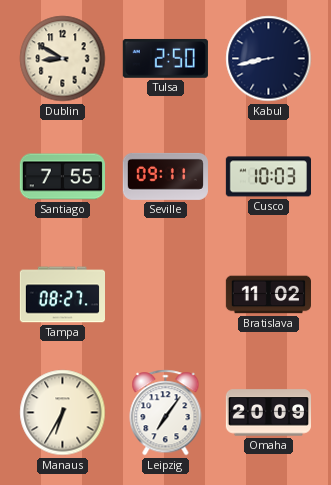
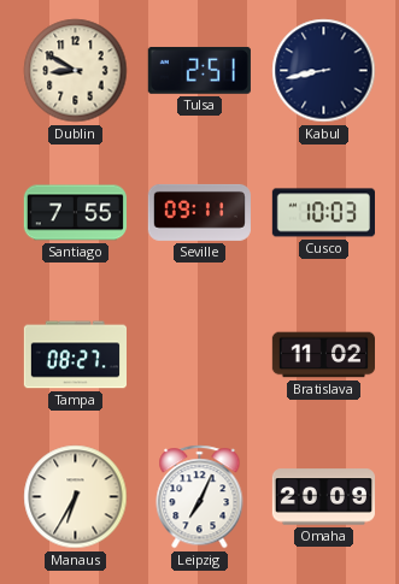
Tulsa: 2:50 -> 2:51 (199, 70)
Leipzig: 7:06 -> 7:04 (200, 497)
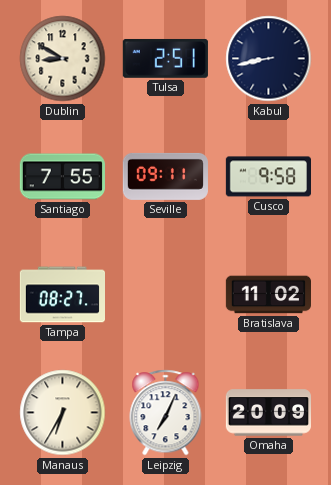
Cusco: 10:03 -> 9:58 (268, 177)
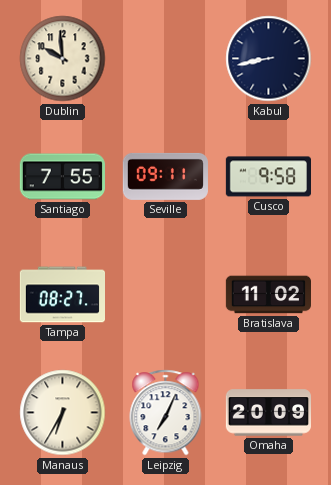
Dublin: 8:50 -> 9:59 (63, 59)
Tulsa: 2:51 -> none (165, 58)
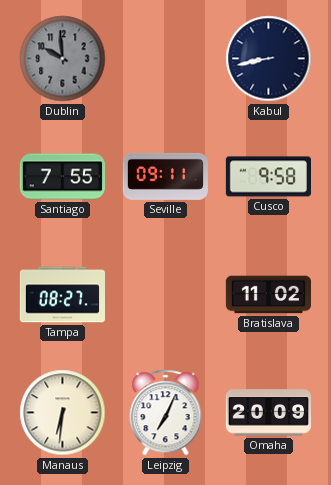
Dublin dial: cream -> grey (63, 59)
Manaus: 6:35 -> 6:31 (63, 413)
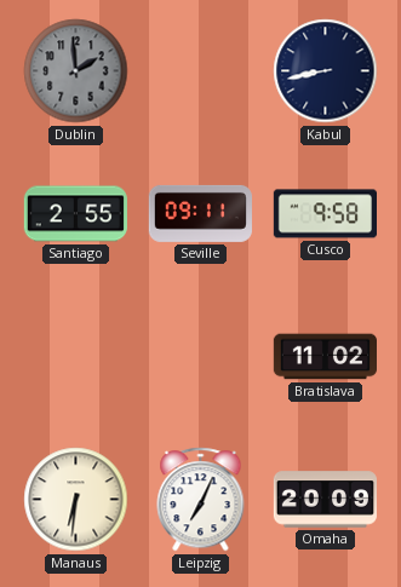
Dublin: 9:59 -> 1:59 (76, 71)
Santiago: 7:55 -> 2:55 (75, 214)
Tampa: 08:27 -> none (62, 295)
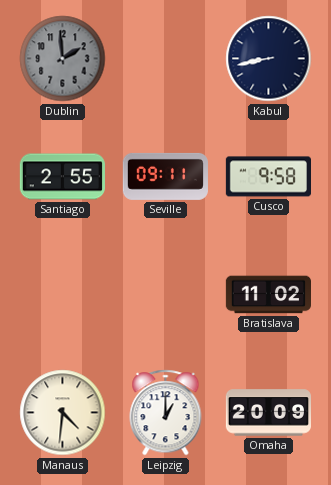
Manaus: 6:31 -> 4:31 (63, 413)
Leipzig: 7:04 -> 1:00 (166, 413)
